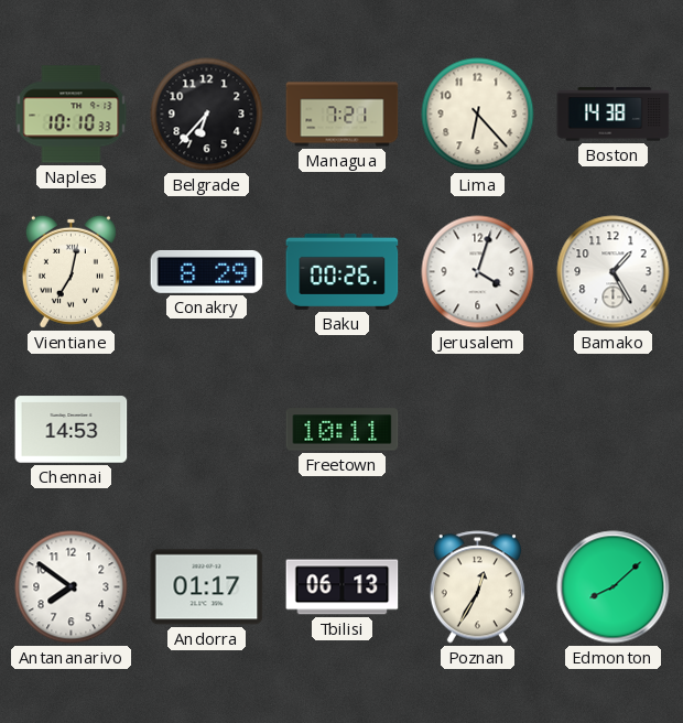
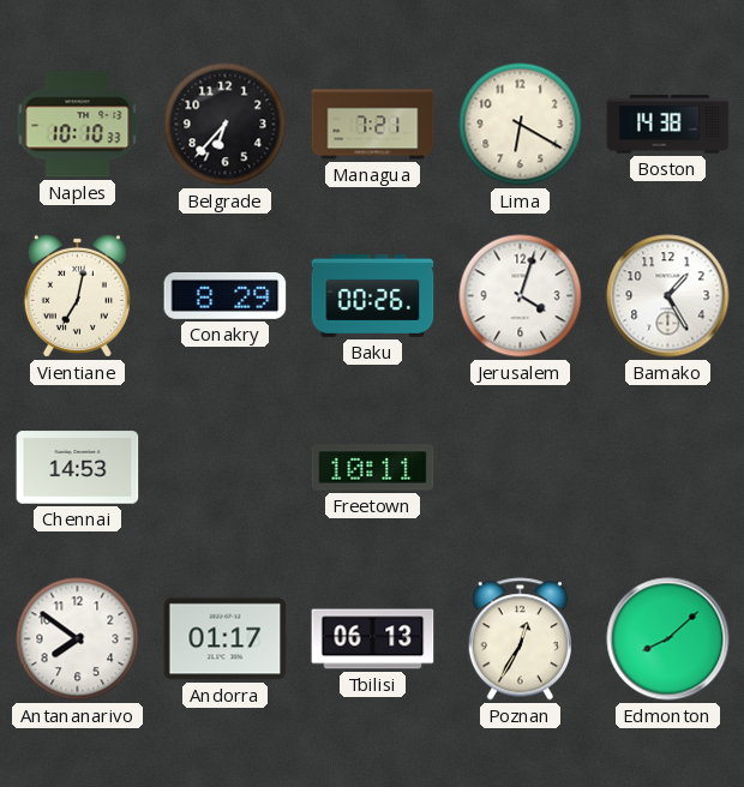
Lima: 6:23 -> 6:20 (521, 125)
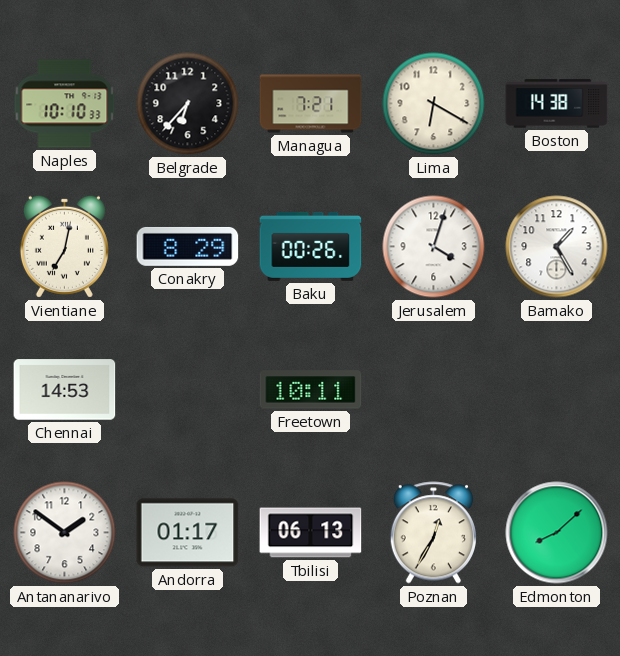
Antananarivo: 7:51 -> 1:51 (65, 533)
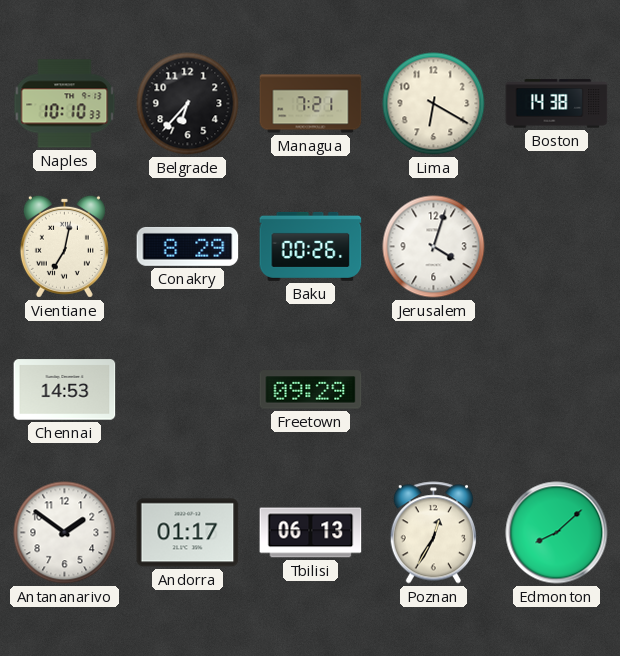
Bamako: 1:25 -> none (557, 247)
Freetown: 10:11 -> 09:29 (311, 390)
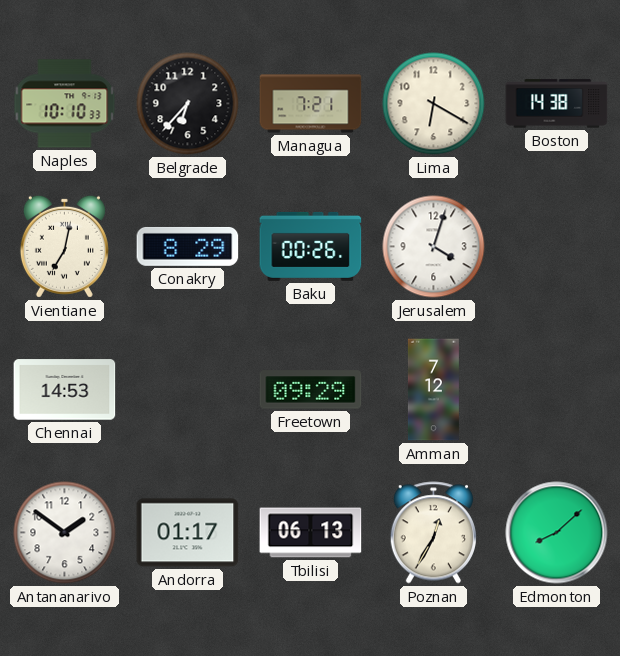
Amman: none -> 7:12 (433, 390)
